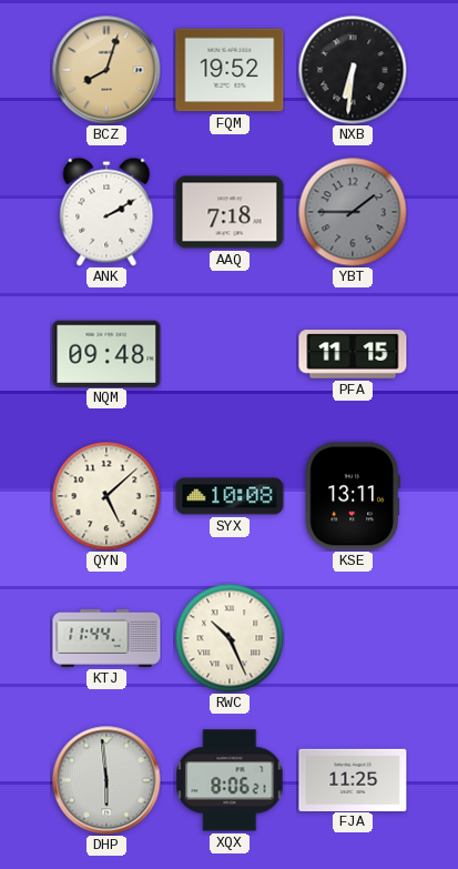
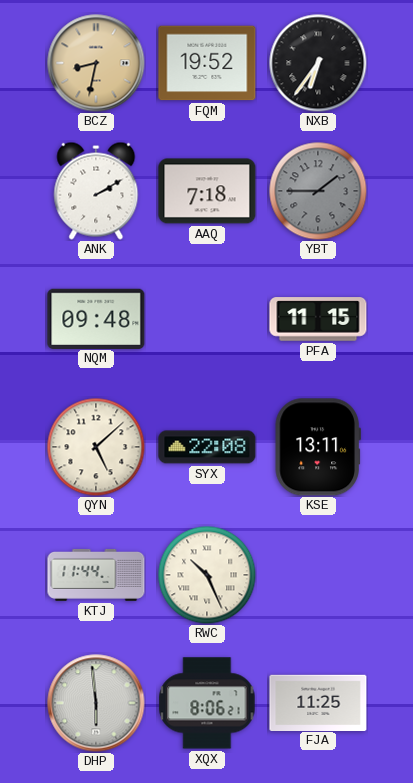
BCZ: 8:03 -> 8:32 (96, 63)
NXB: 6:31 -> 6:36 (318, 63)
SYX: 10:08 -> 22:08 (207, 447)
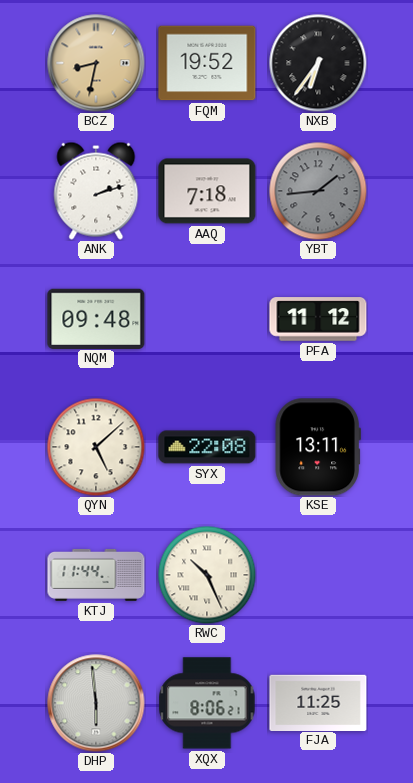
ANK: 2:10 -> 2:12 (96, 191)
YBT: 1:45 -> 1:44 (318, 191)
PFA: 11:15 -> 11:12 (318, 319)
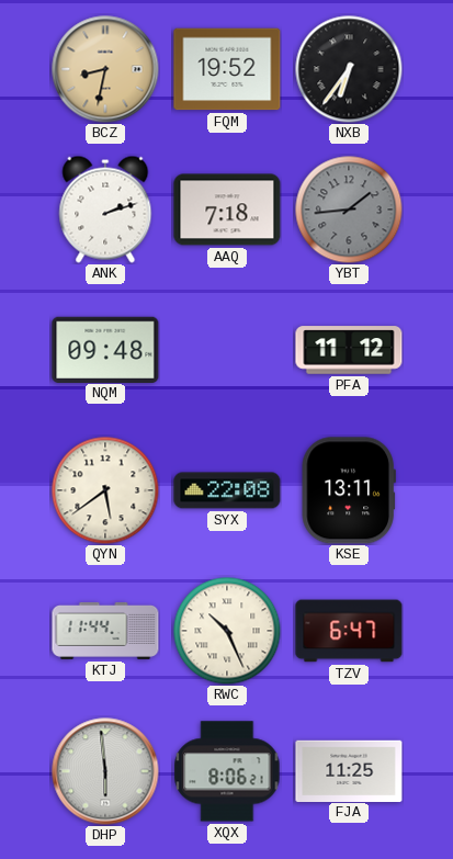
QYN: 5:08 -> 5:39 (105, 490)
TZV: none -> 6:47 (349, 631)
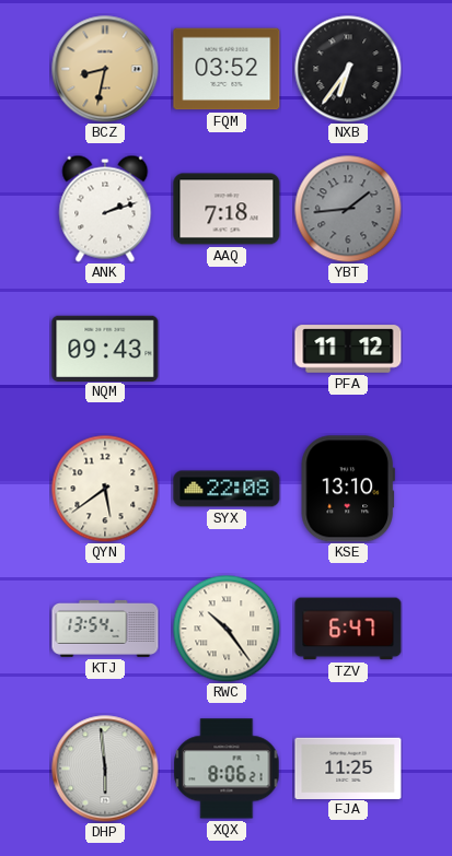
FQM: 19:52 -> 03:52 (227, 69)
NQM: 09:48 -> 09:43 (105, 348)
KSE: 13:11 -> 13:10 (348, 489)
KTJ: 11:44 -> 13:54 (105, 629)
RWC: 10:26 -> 10:24 (227, 629)
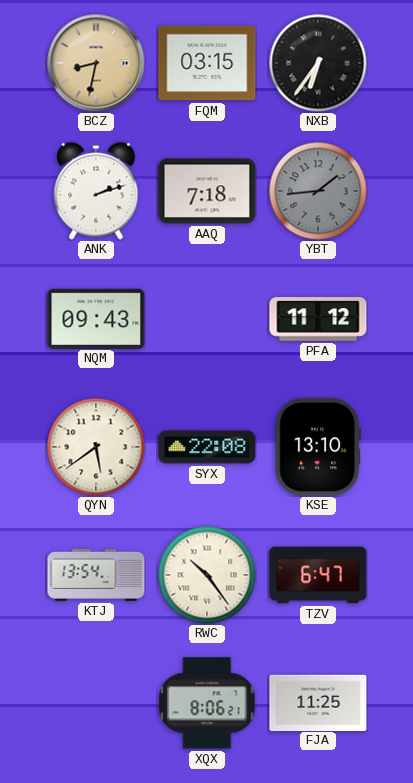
FQM: 03:52 -> 03:15 (207, 63)
DHP: 5:59 -> none (105, 769)
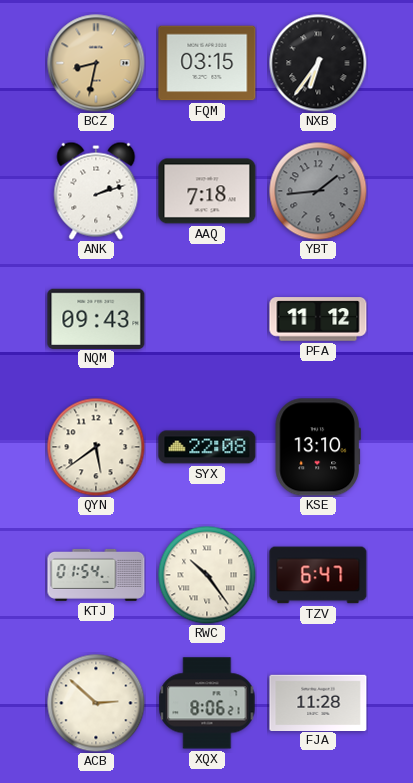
KTJ: 13:54 -> 01:54 (96, 575)
ACB: none -> 2:52 (96, 703)
FJA: 11:25 -> 11:28 (318, 702)
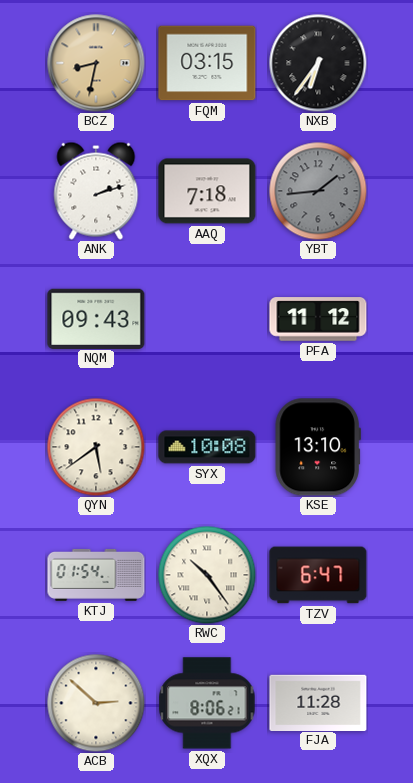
SYX: 22:08 -> 10:08 (207, 447)
